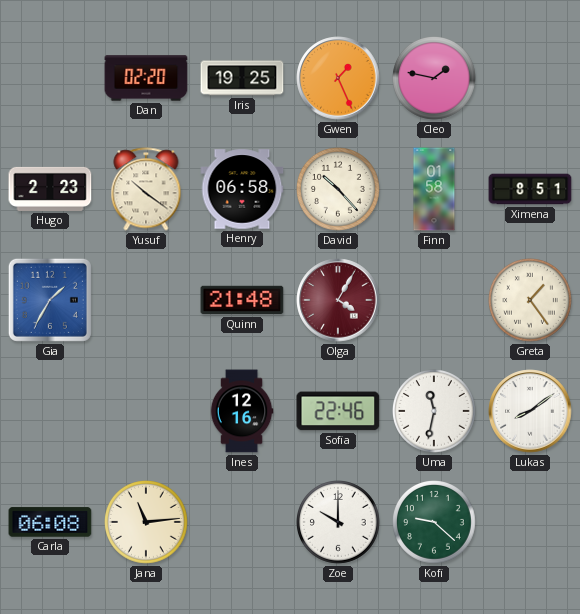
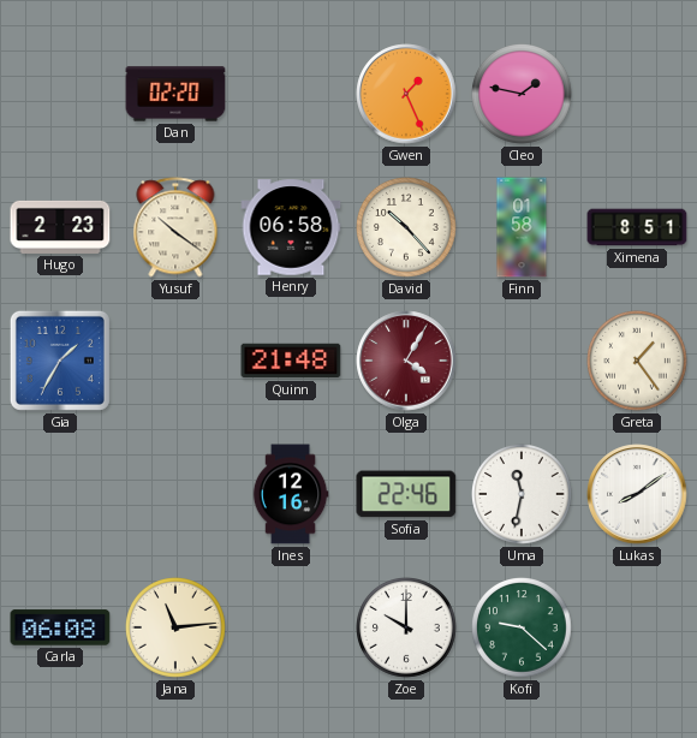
Iris: 19:25 -> none (242, 78)
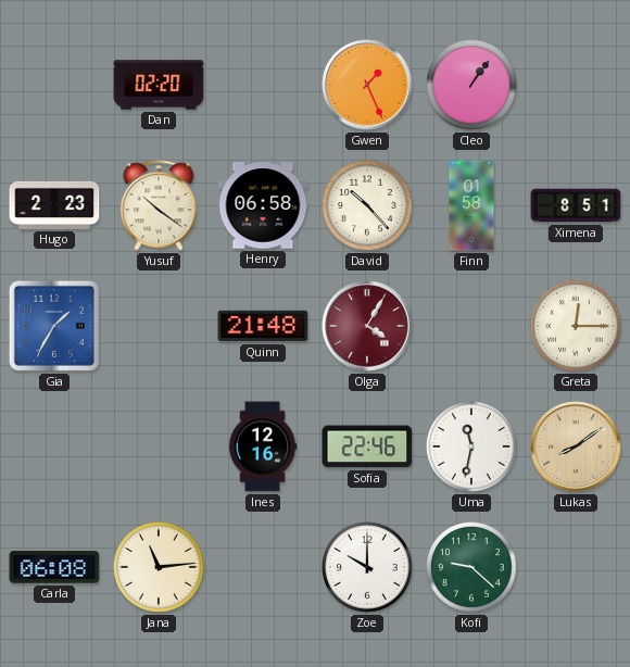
Cleo: 1:47 -> 1:06 (472, 86)
Greta: 1:24 -> 12:15 (577, 327)
Lukas dial: white -> champagne (576, 446)
